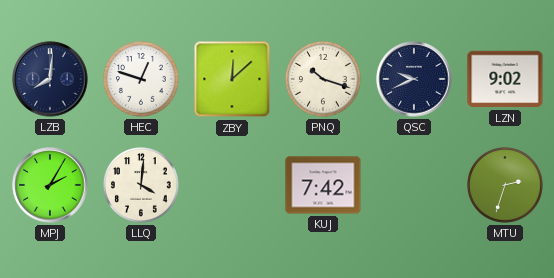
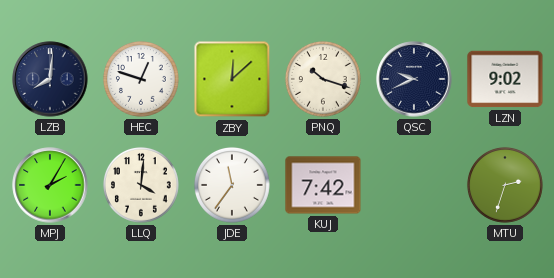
JDE: none -> 11:36 (232, 185)
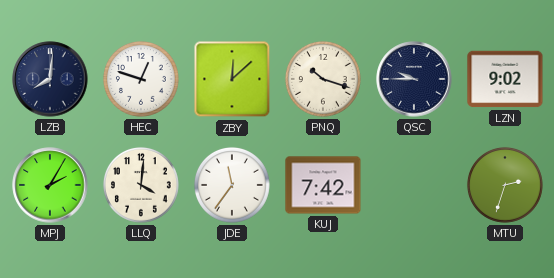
QSC: 9:41 -> 9:45 (414, 79)
